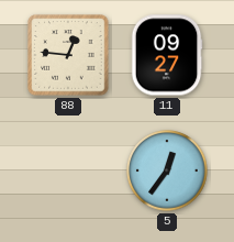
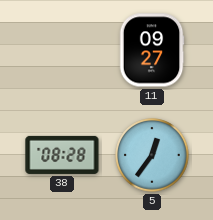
88: 12:46 -> none (68, 55)
38: none -> 08:28 (62, 155)
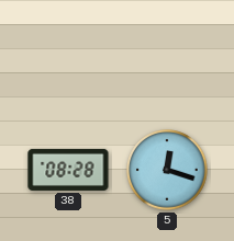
11: 09:27 -> none (152, 50)
5: 12:36 -> 12:18 (167, 170)
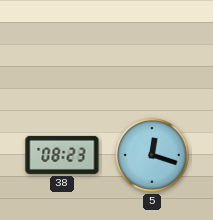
38: 08:28 -> 08:23 (62, 155)
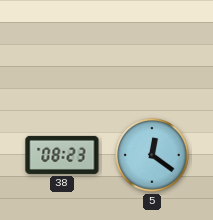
5: 12:18 -> 12:21 (152, 155)
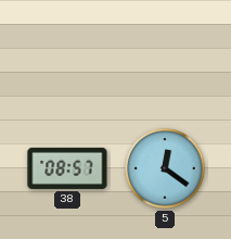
38: 08:23 -> 08:57 (67, 168)
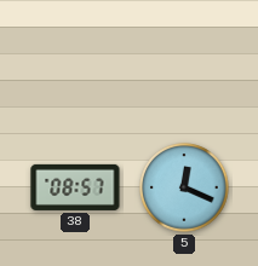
5: 12:21 -> 12:19 (184, 187)
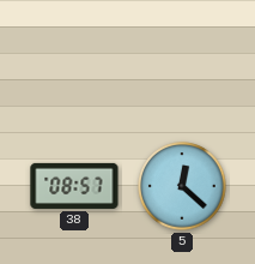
5: 12:19 -> 12:22 (182, 186)
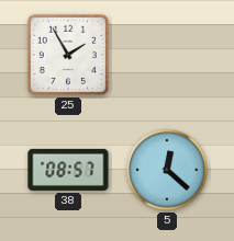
25: none -> 1:55 (68, 55)
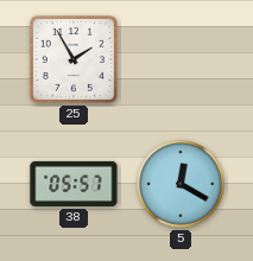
38: 08:57 -> 05:57 (74, 184)
5: 12:22 -> 12:20 (181, 184)
